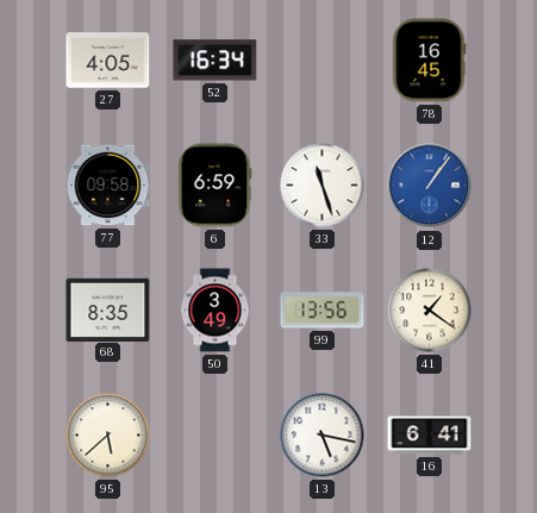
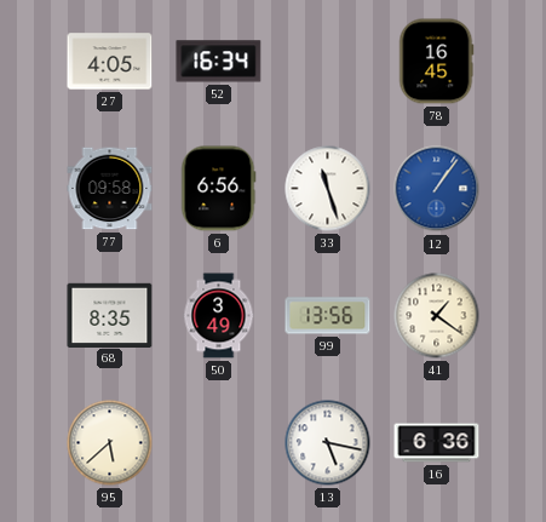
6: 6:59 -> 6:56 (218, 189)
16: 6:41 -> 6:36 (437, 443)
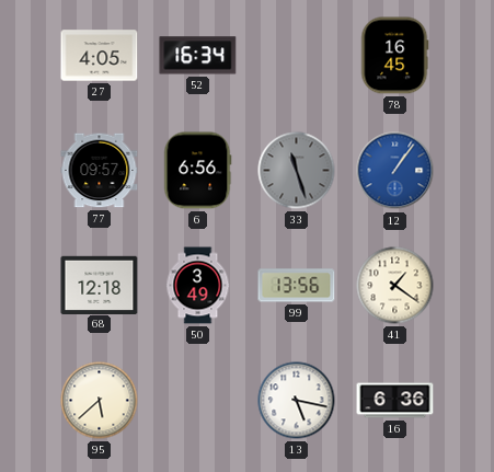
77: 09:58 -> 09:57 (100, 171)
33 dial: white -> grey (297, 171)
68: 8:35 -> 12:18 (100, 285)
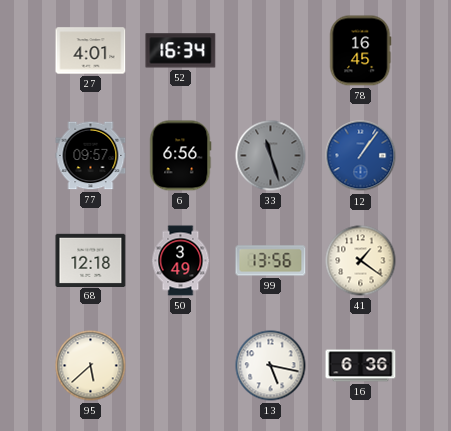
27: 4:05 -> 4:01 (91, 51)
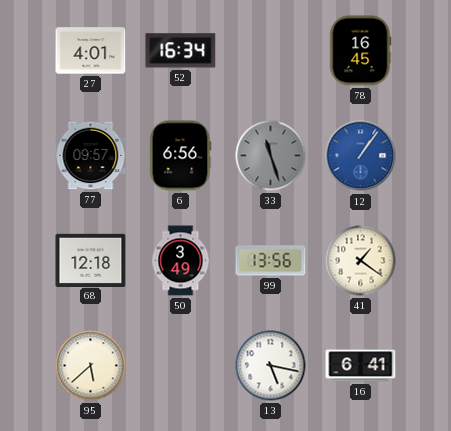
16: 6:36 -> 6:41 (361, 366)
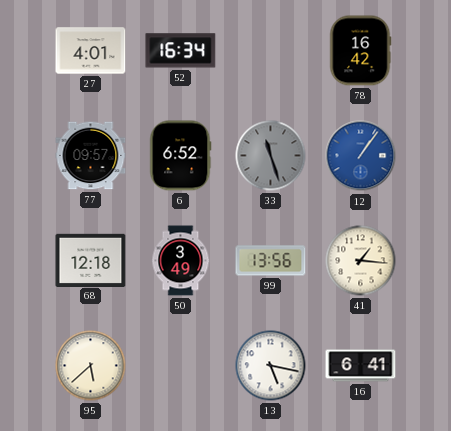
78: 16:45 -> 16:42 (361, 51)
6: 6:56 -> 6:52 (180, 156)
41: 1:21 -> 1:16 (361, 261)
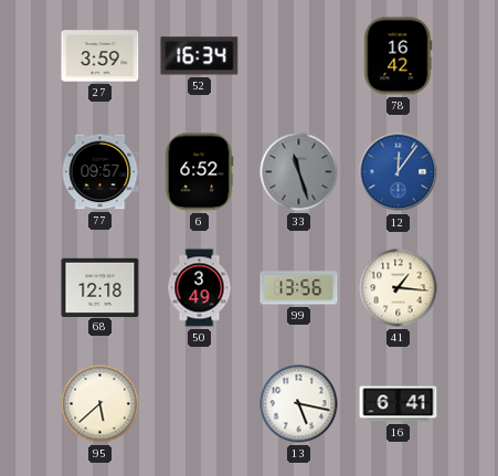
27: 4:01 -> 3:59 (100, 56)
12: 1:06 -> 12:06 (399, 172)
